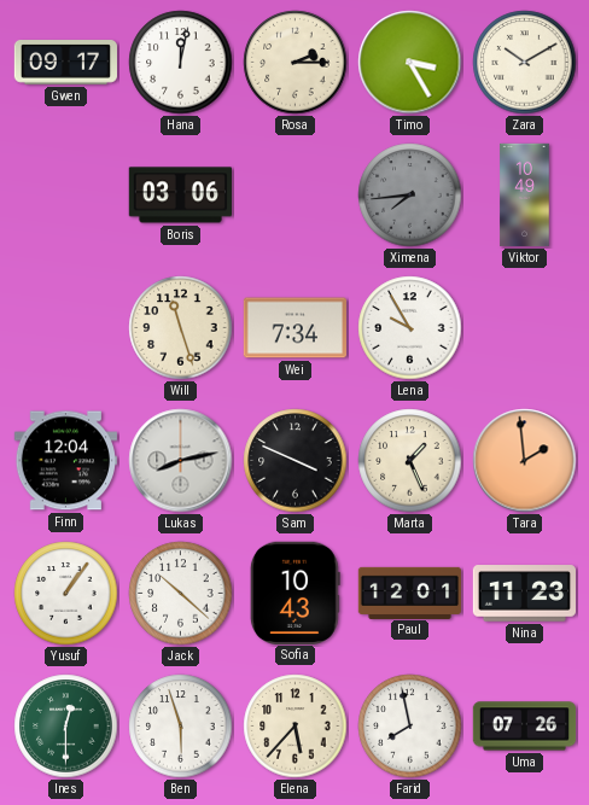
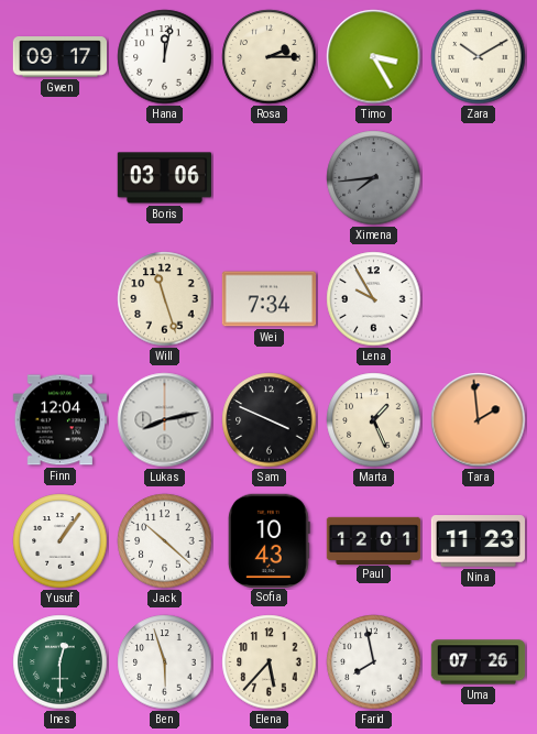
Viktor: 10:49 -> none (525, 196)
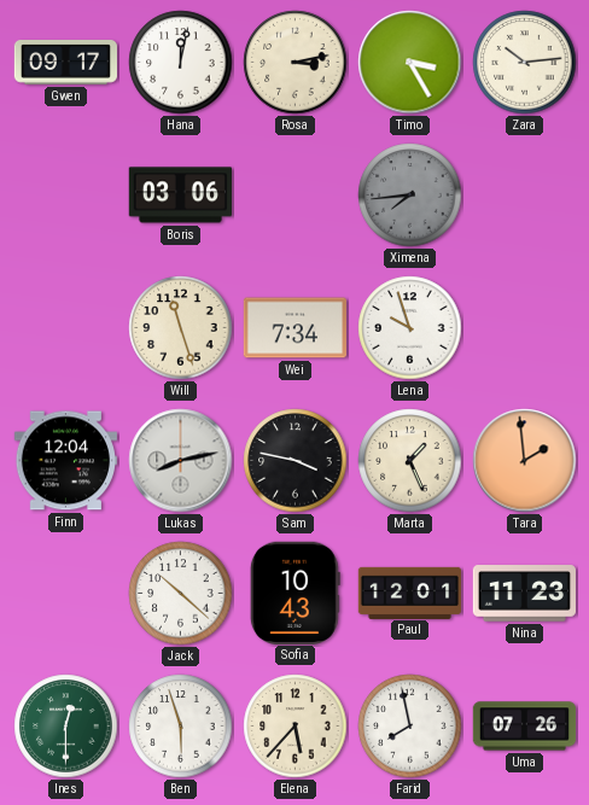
Rosa: 2:15 -> 3:13 (296, 63)
Zara: 10:10 -> 10:14 (525, 63)
Lena: 9:55 -> 9:57 (410, 328)
Sam: 3:49 -> 3:47 (296, 461)
Yusuf: 1:06 -> none (61, 541)
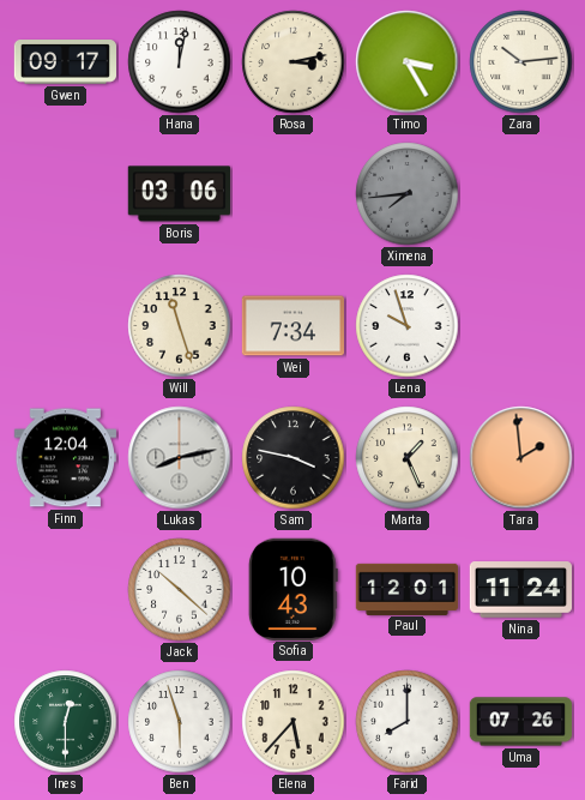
Nina: 11:23 -> 11:24 (520, 590)
Farid: 7:58 -> 8:00 (408, 722)
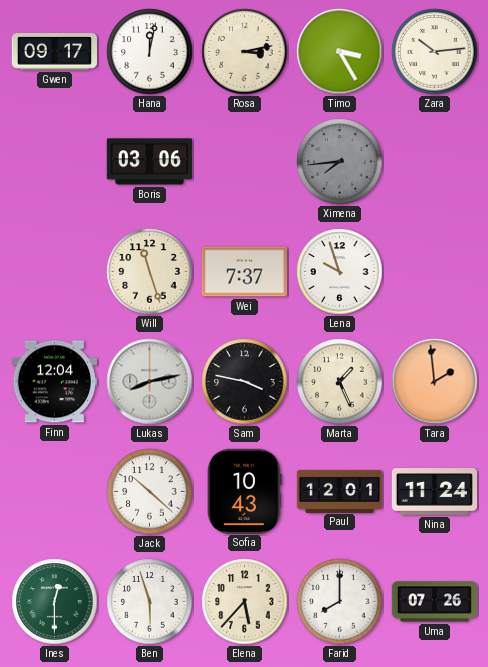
Wei: 7:34 -> 7:37 (244, 272)
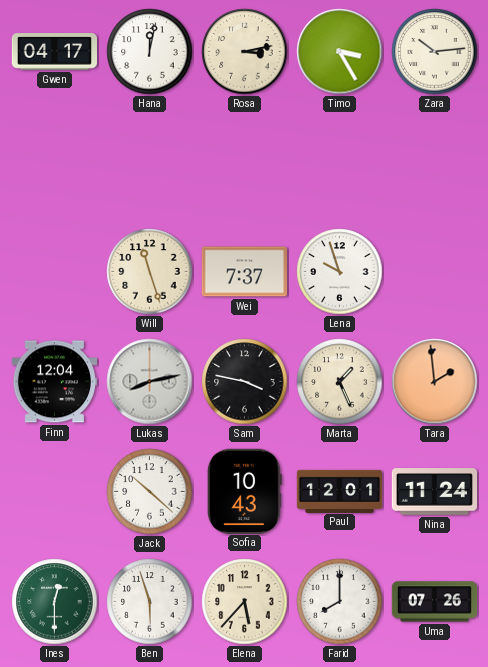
Gwen: 09:17 -> 04:17 (54, 52)
Boris: 03:06 -> none (149, 162)
Ximena: 7:44 -> none (340, 162)
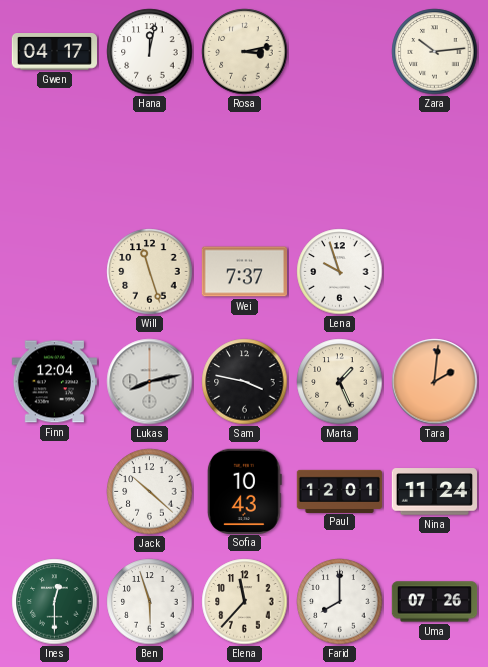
Timo: 3:25 -> none (340, 52)
Tara: 1:59 -> 2:01 (435, 382)
Elena: 5:37 -> 11:37 (245, 602)
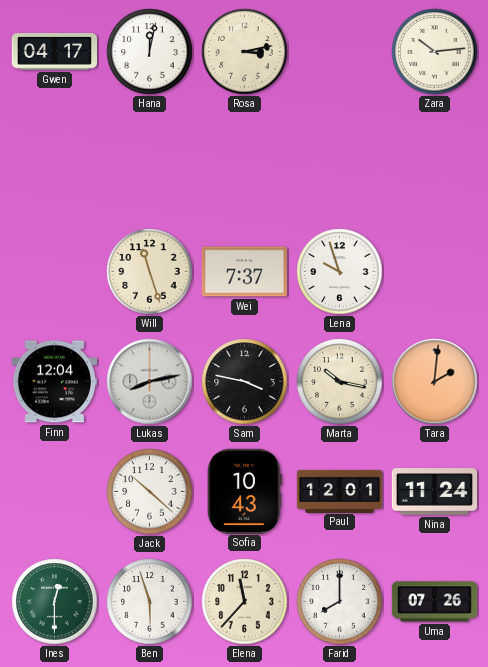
Marta: 1:26 -> 10:17 (340, 382)
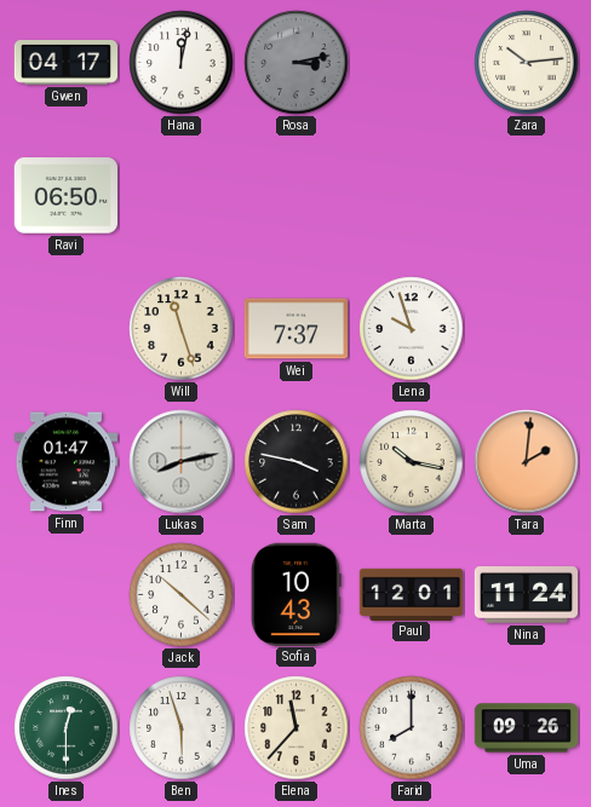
Rosa dial: cream -> grey (297, 63)
Ravi: none -> 06:50 (65, 196)
Finn: 12:04 -> 01:47 (65, 462)
Uma: 07:26 -> 09:26 (527, 728)
